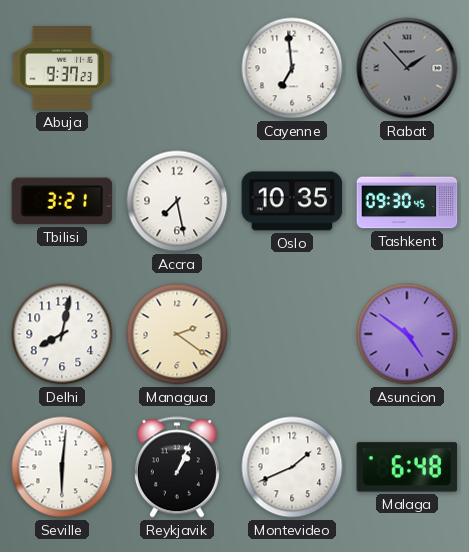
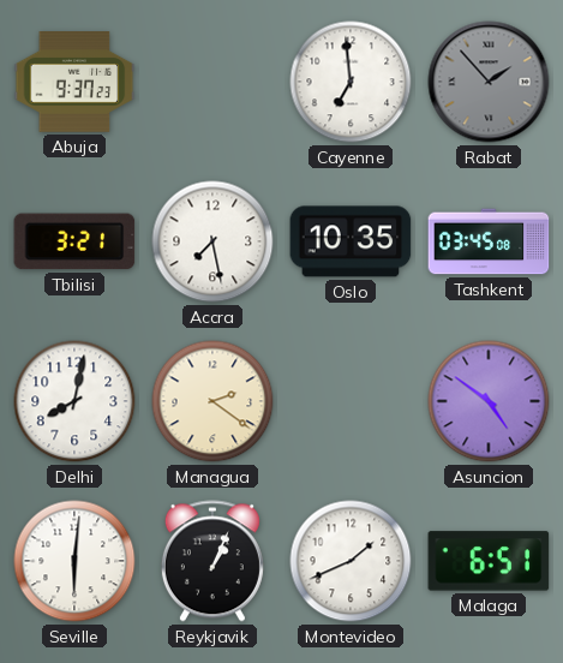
Tashkent: 09:30 -> 03:45 (489, 241)
Malaga: 6:48 -> 6:51 (489, 561)
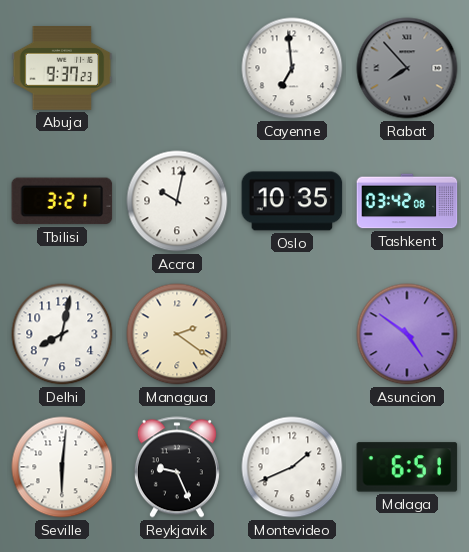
Rabat: 1:53 -> 7:53 (407, 68)
Accra: 7:28 -> 10:02 (177, 201)
Tashkent: 03:45 -> 03:42 (407, 201)
Reykjavik: 1:04 -> 9:26 (177, 467)
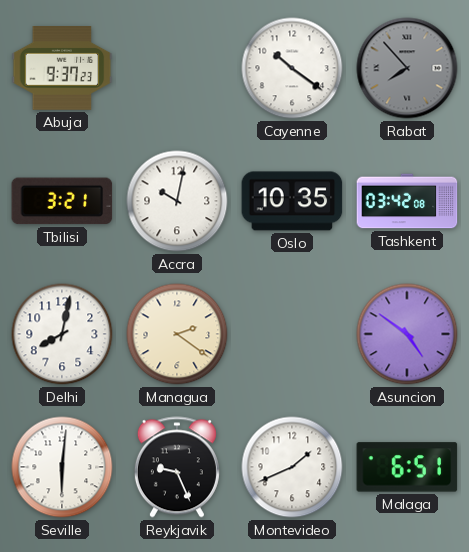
Cayenne: 6:59 -> 10:21 (292, 68)
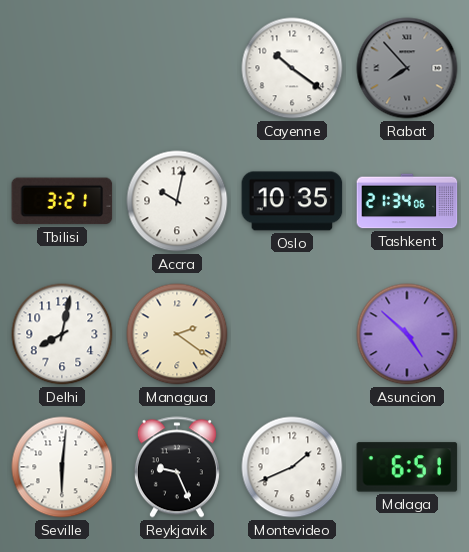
Abuja: 9:37 -> none (62, 69)
Tashkent: 03:42 -> 21:34 (407, 201)
Asuncion: 4:51 -> 4:52 (407, 334)
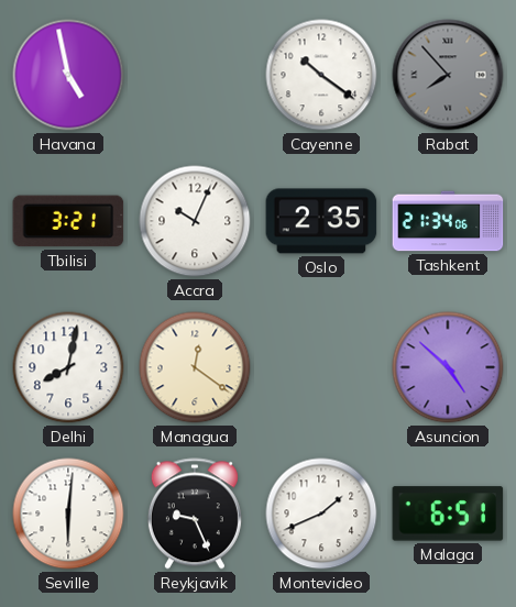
Havana: none -> 4:58 (68, 75)
Accra: 10:02 -> 10:04 (195, 221)
Oslo: 10:35 -> 2:35 (321, 221)
Managua: 2:21 -> 12:21 (195, 367)
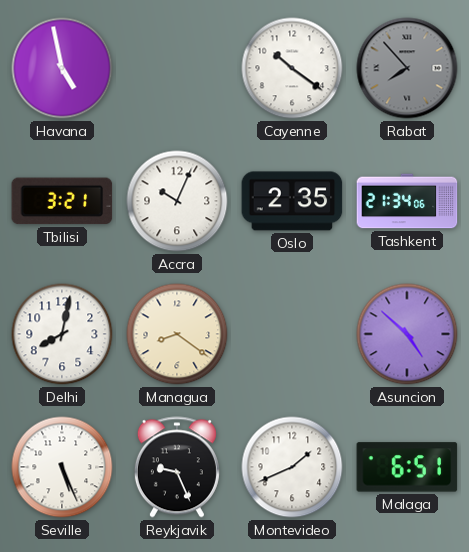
Managua: 12:21 -> 8:21 (177, 334)
Seville: 6:01 -> 5:26 (62, 467)
